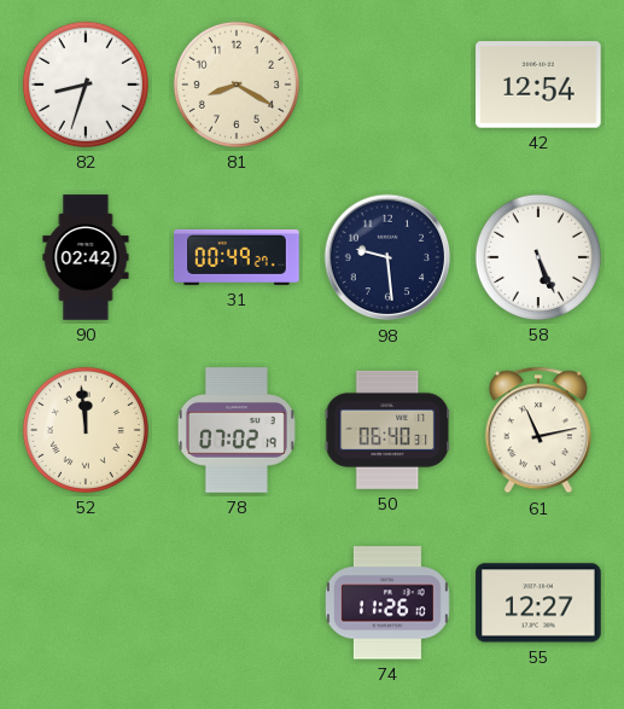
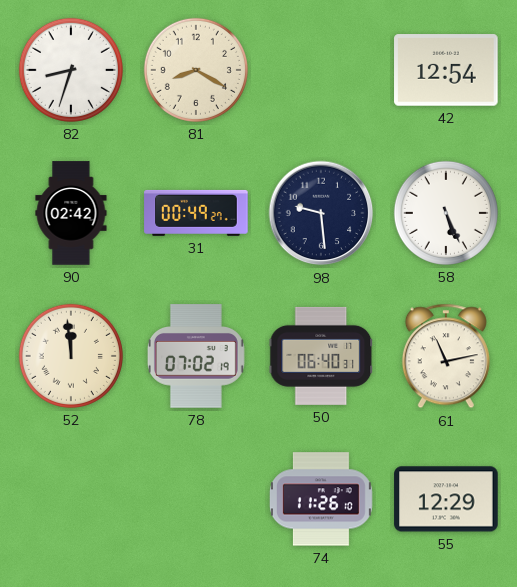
55: 12:27 -> 12:29 (446, 499)
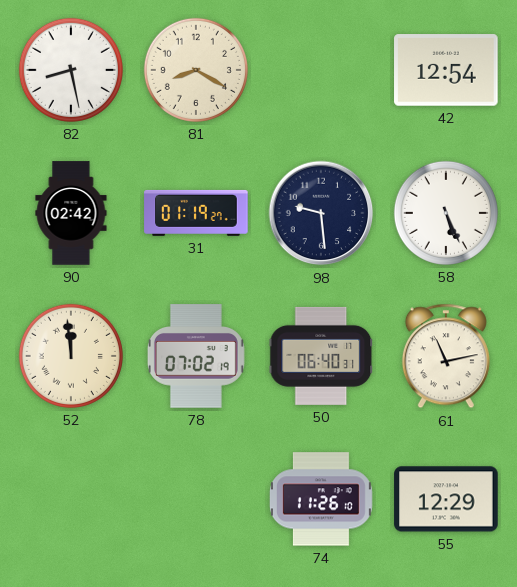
82: 8:33 -> 8:28 (71, 70)
31: 00:49 -> 01:19 (196, 213)
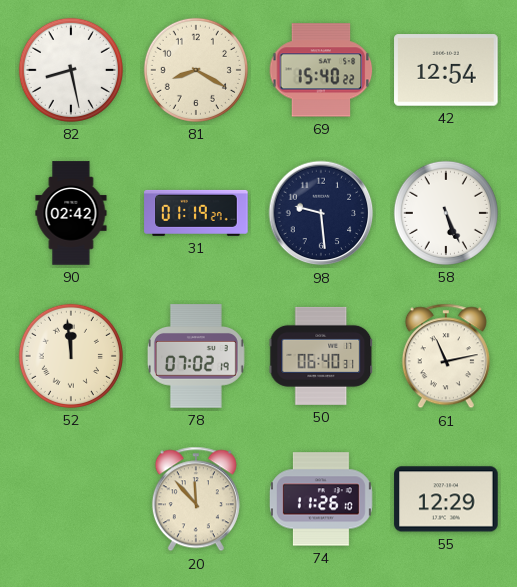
69: none -> 15:40 (321, 70)
20: none -> 11:53 (196, 499)
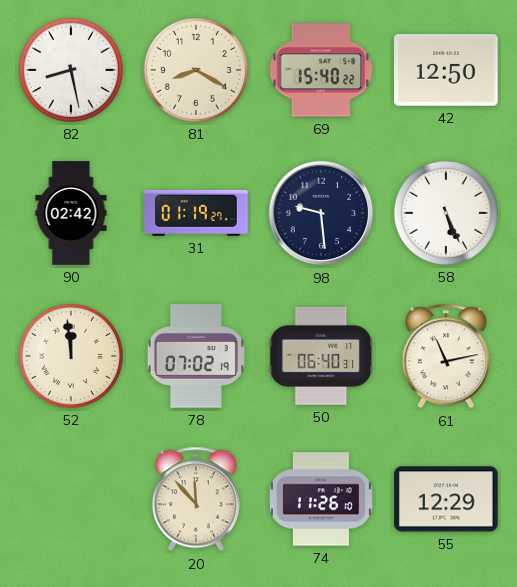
42: 12:54 -> 12:50 (446, 70)
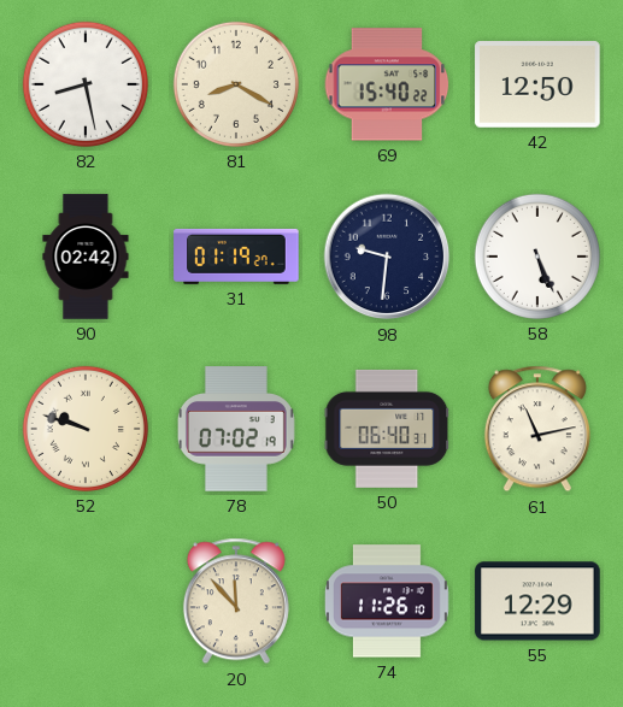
98: 9:29 -> 9:31 (387, 257)
52: 11:59 -> 9:48 (86, 429)
